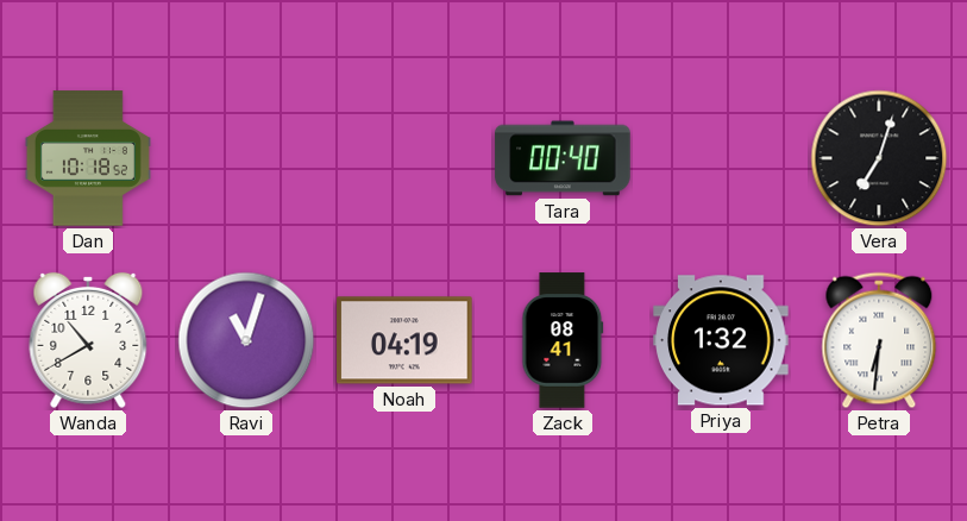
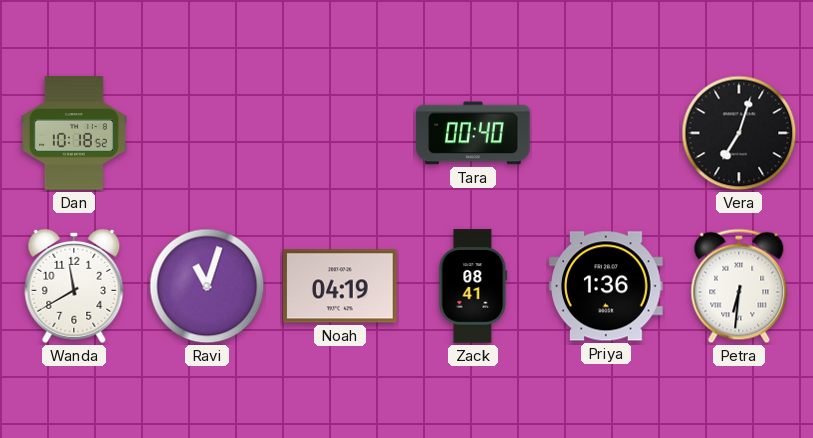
Wanda: 10:40 -> 11:40 (74, 286)
Priya: 1:32 -> 1:36 (606, 286)
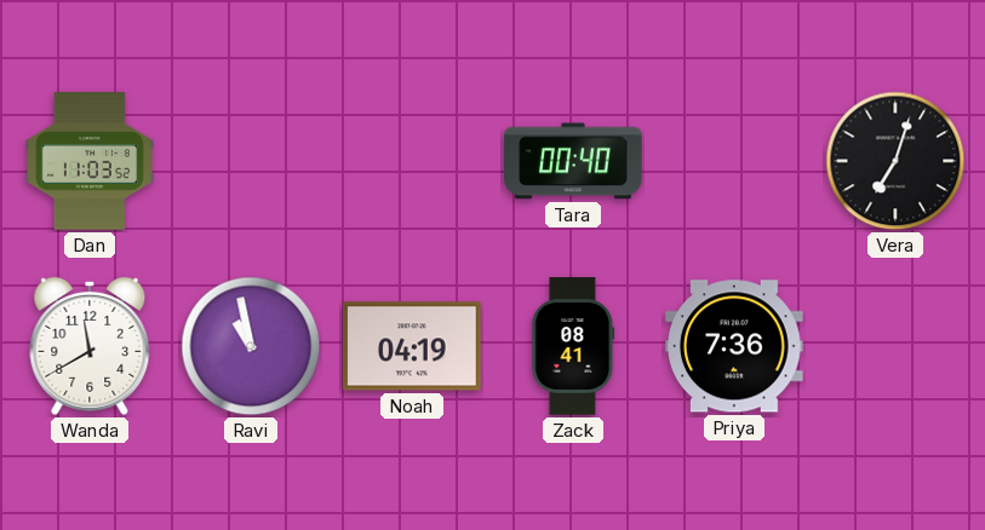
Dan: 10:18 -> 11:03 (90, 161)
Ravi: 11:03 -> 10:58 (251, 346)
Priya: 1:36 -> 7:36 (734, 346)
Petra: 6:31 -> none (739, 286)
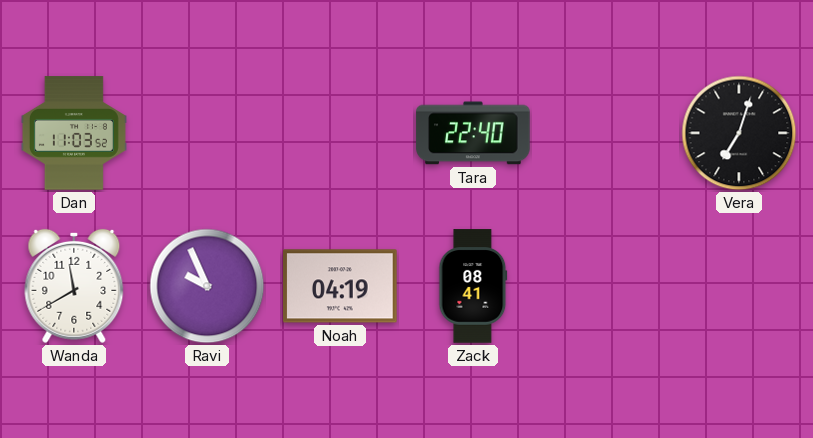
Tara: 00:40 -> 22:40 (473, 133)
Ravi: 10:58 -> 9:56 (207, 286)
Priya: 7:36 -> none (734, 346)
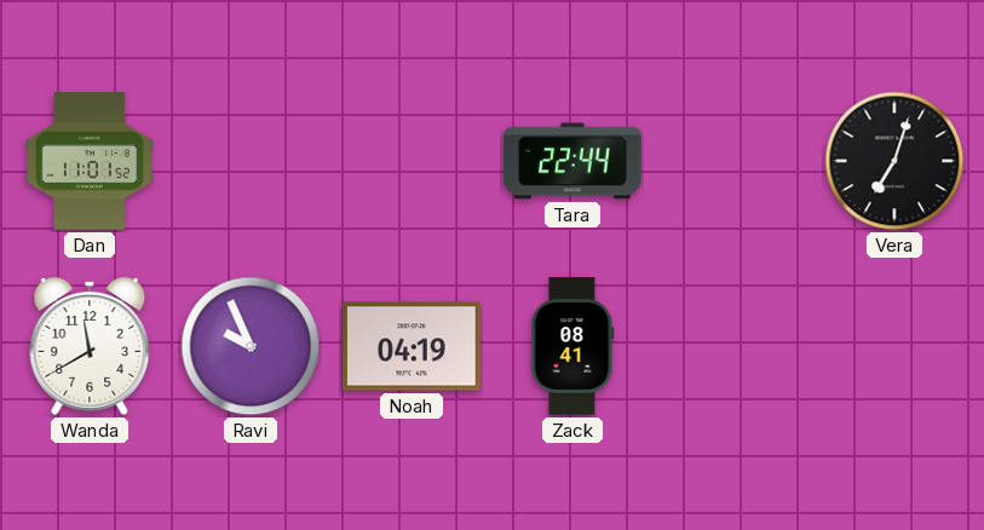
Dan: 11:03 -> 11:01 (90, 161)
Tara: 22:40 -> 22:44 (572, 161)
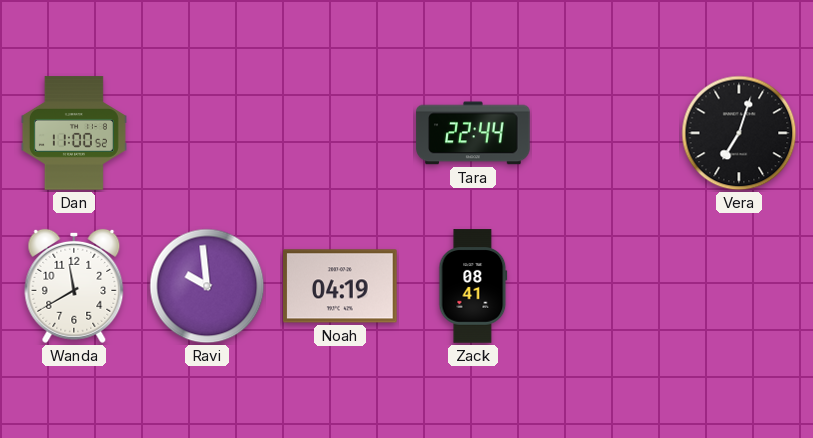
Dan: 11:01 -> 11:00 (74, 133)
Ravi: 9:56 -> 9:59 (207, 286)
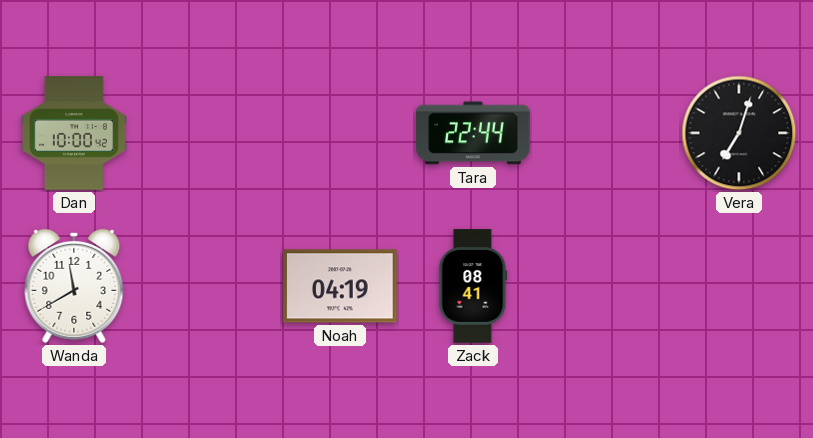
Dan: 11:00 -> 10:00 (74, 133)
Ravi: 9:59 -> none (207, 286)
